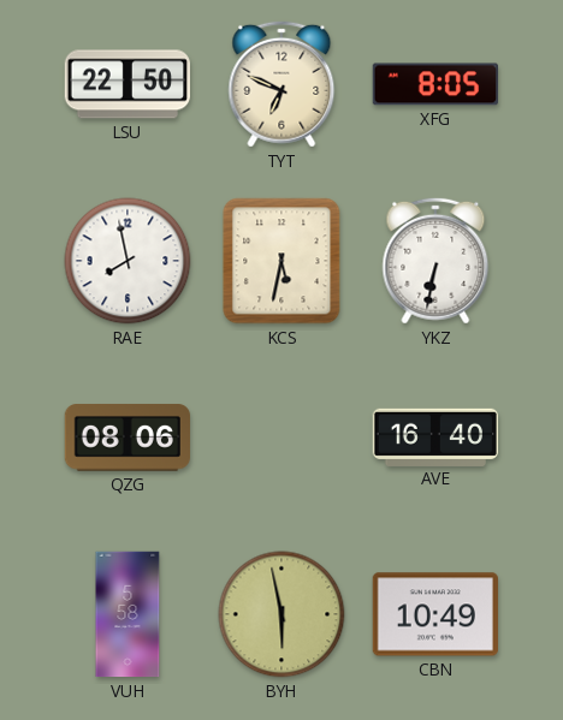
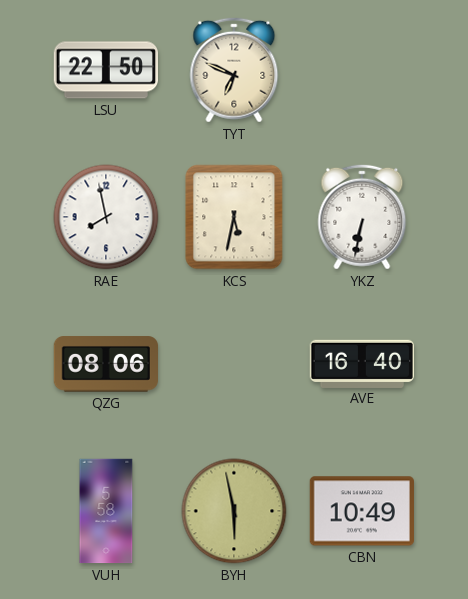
XFG: 8:05 -> none (434, 84)
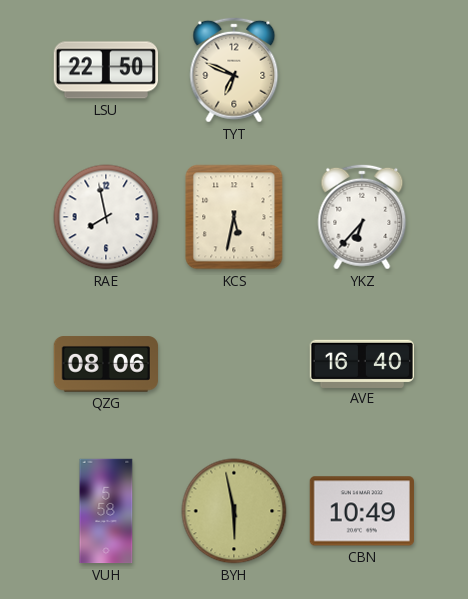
YKZ: 6:32 -> 6:37 (362, 217)
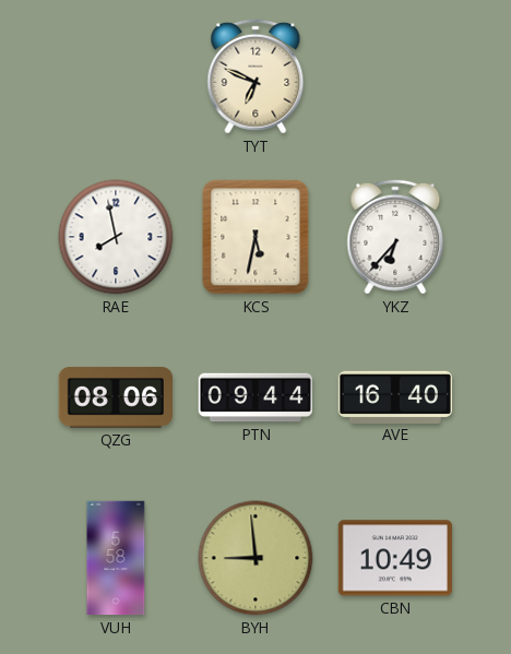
LSU: 22:50 -> none (105, 70)
PTN: none -> 09:44 (254, 397)
BYH: 5:58 -> 8:59 (255, 558)
